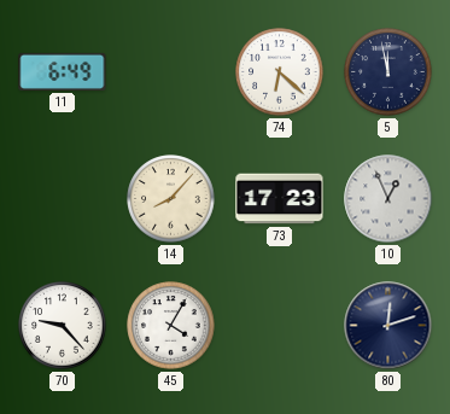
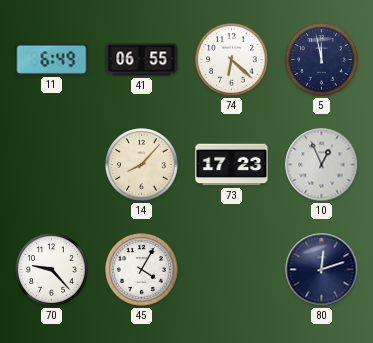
41: none -> 06:55 (142, 60)
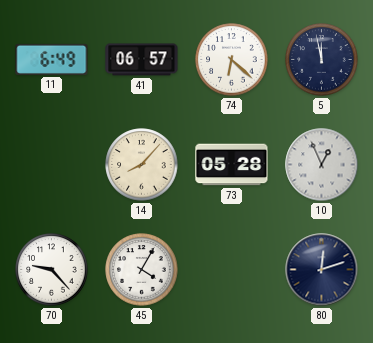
41: 06:55 -> 06:57 (142, 60)
73: 17:23 -> 05:28 (232, 165)
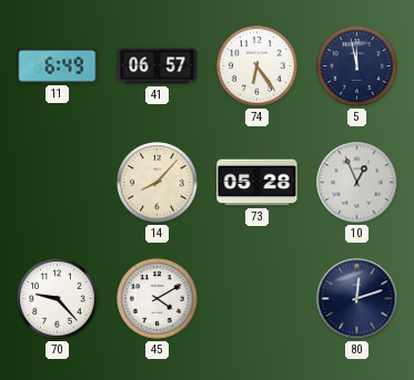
74: 6:22 -> 6:24 (258, 66)
45: 4:05 -> 4:10 (158, 299)
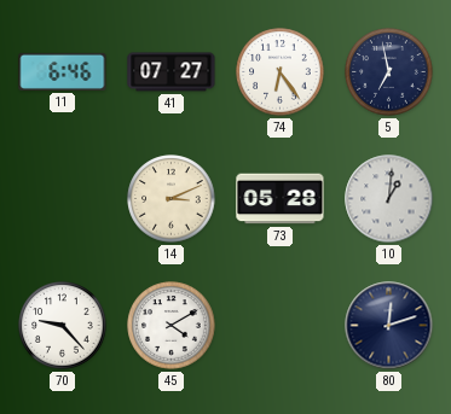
11: 6:49 -> 6:46 (63, 71)
41: 06:57 -> 07:27 (172, 72)
5: 11:58 -> 6:58 (389, 72)
14: 8:07 -> 3:11 (172, 199)
10: 12:56 -> 1:01 (389, 199)
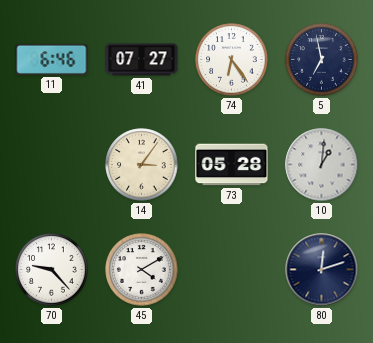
14: 3:11 -> 3:06 (142, 165)
